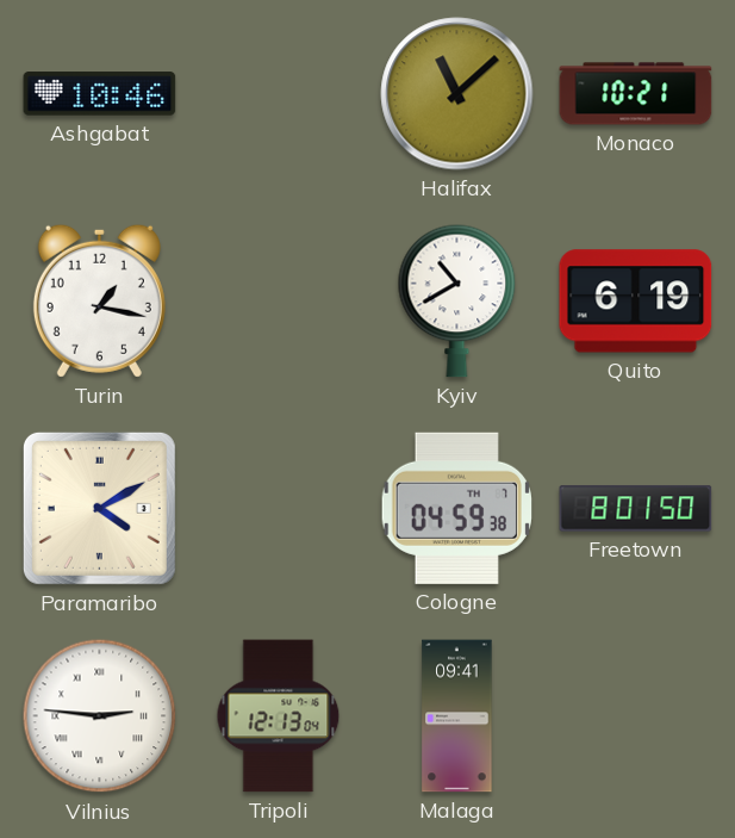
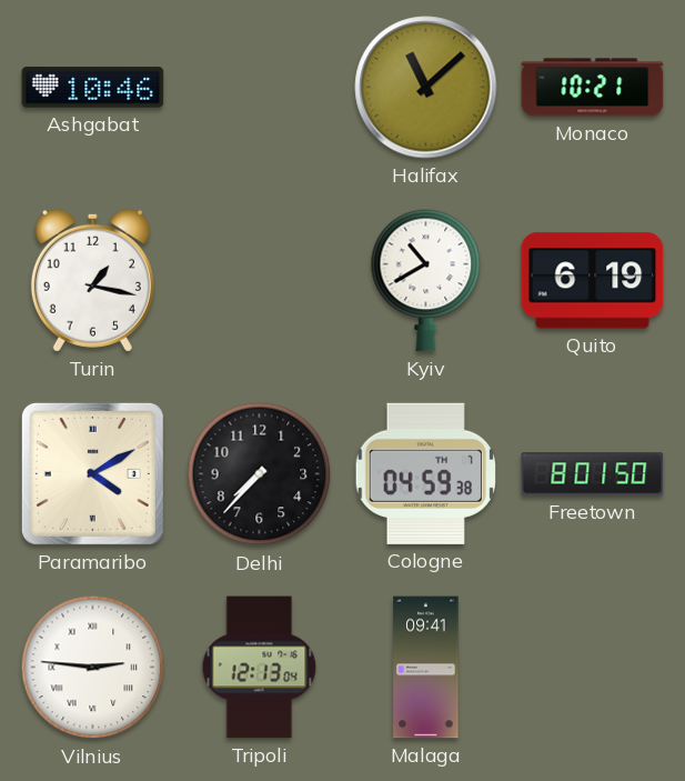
Delhi: none -> 7:37 (260, 474)
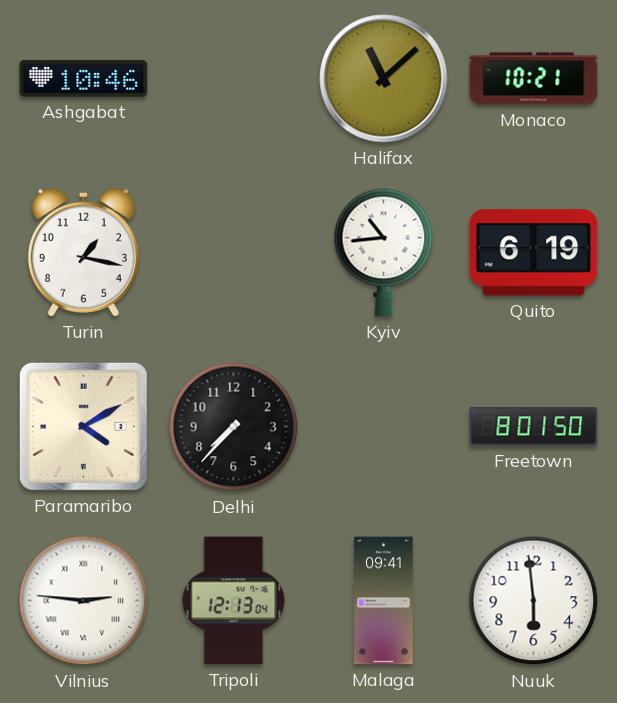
Kyiv: 10:40 -> 10:44 (384, 252)
Cologne: 04:59 -> none (425, 473)
Nuuk: none -> 5:59 (534, 601)
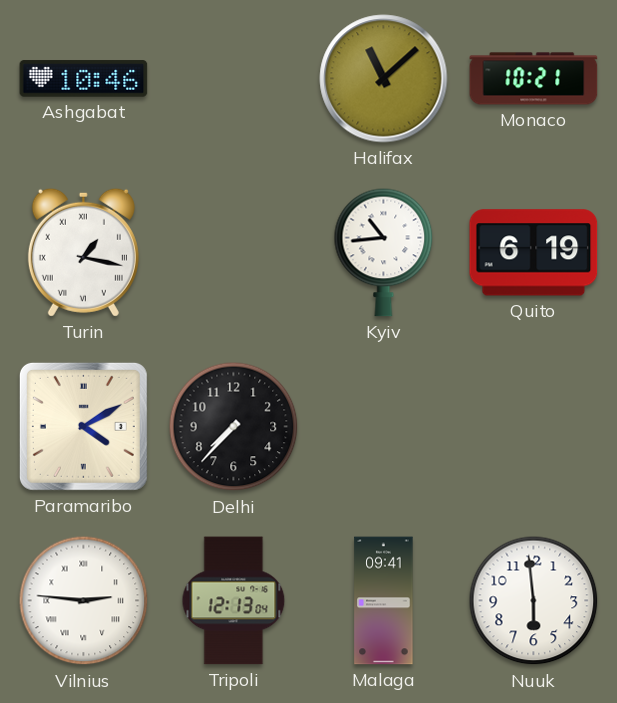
Turin numerals: Arabic -> Roman (83, 252)
Freetown: 8:01 -> none (534, 427)
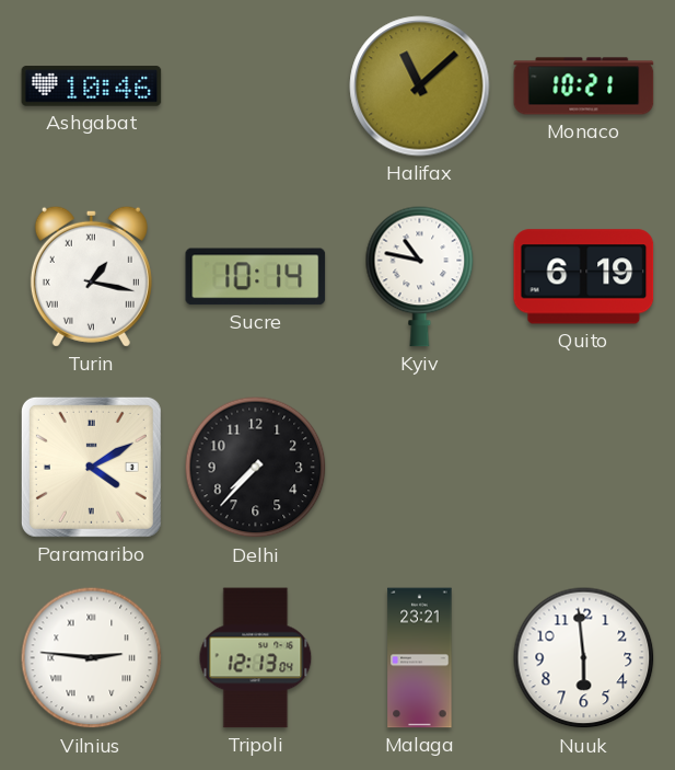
Sucre: none -> 10:14 (256, 277)
Kyiv: 10:44 -> 10:47 (420, 276)
Malaga: 09:41 -> 23:21 (420, 658)
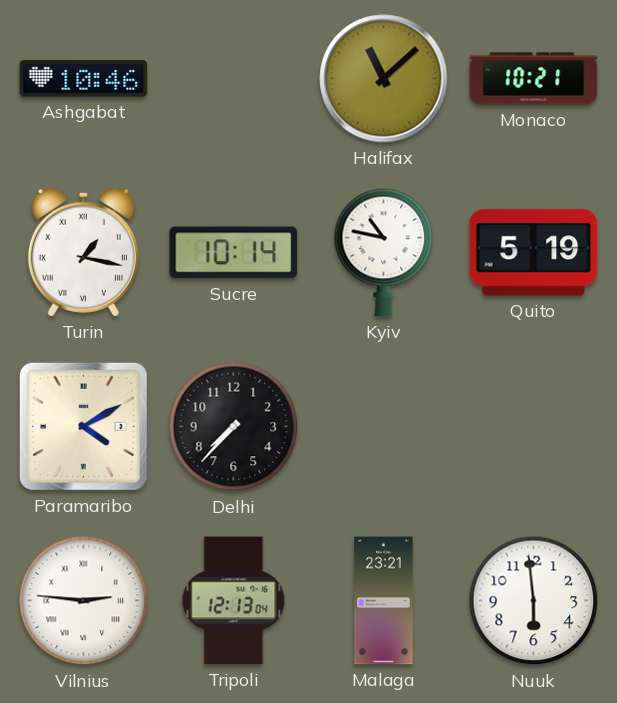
Quito: 6:19 -> 5:19 (534, 253)
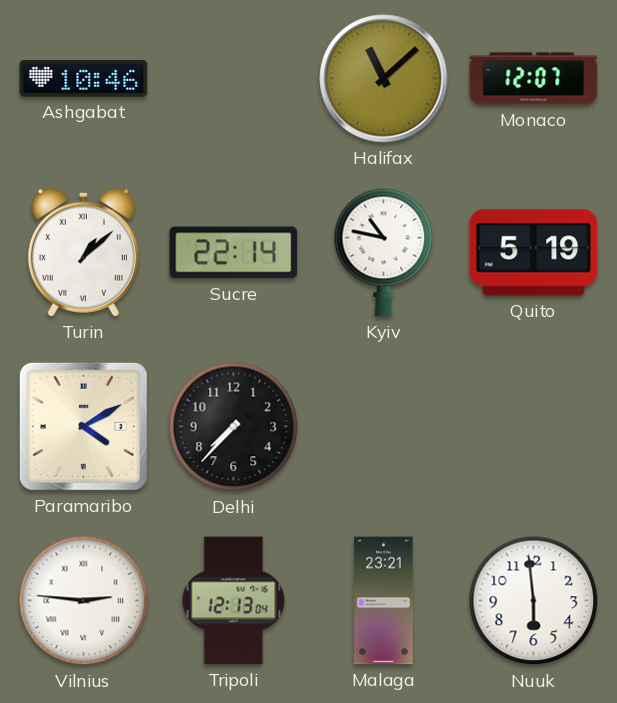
Monaco: 10:21 -> 12:07 (534, 79)
Turin: 1:17 -> 1:08 (83, 252)
Sucre: 10:14 -> 22:14 (234, 253)
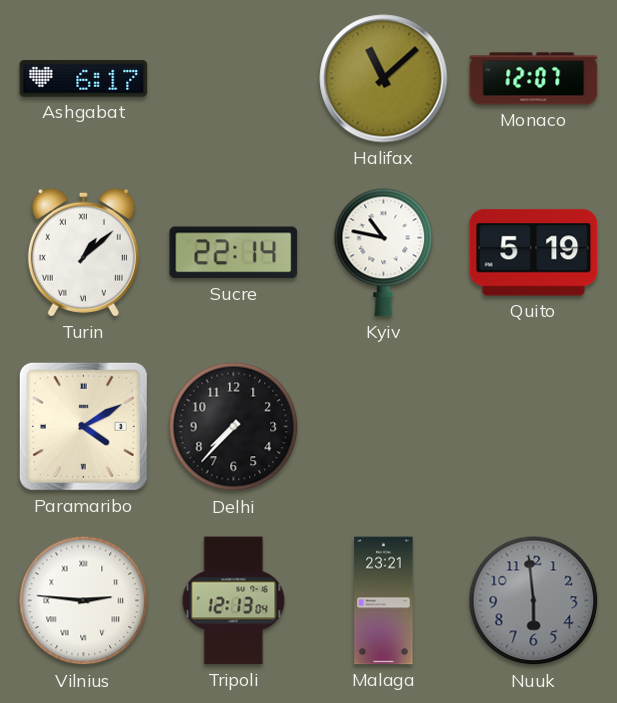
Ashgabat: 10:46 -> 6:17 (84, 79)
Nuuk dial: white -> grey (534, 601)
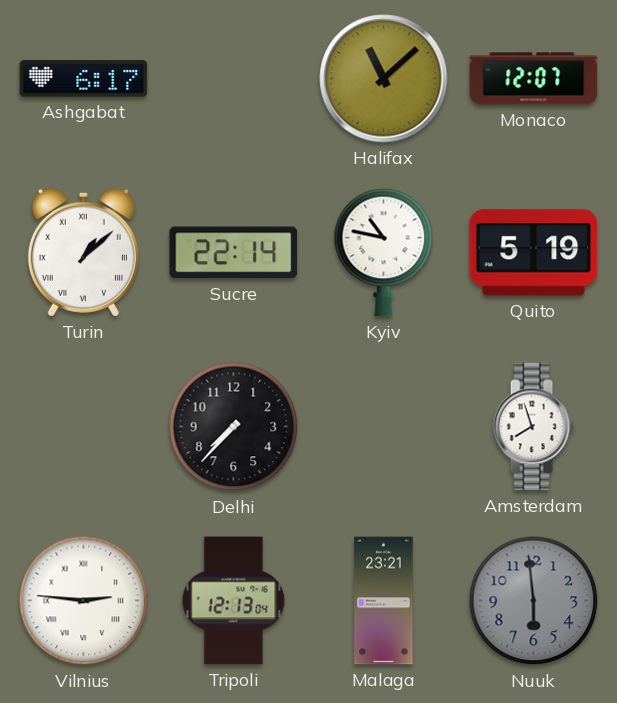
Paramaribo: 4:10 -> none (83, 426)
Amsterdam: none -> 7:57 (533, 427)
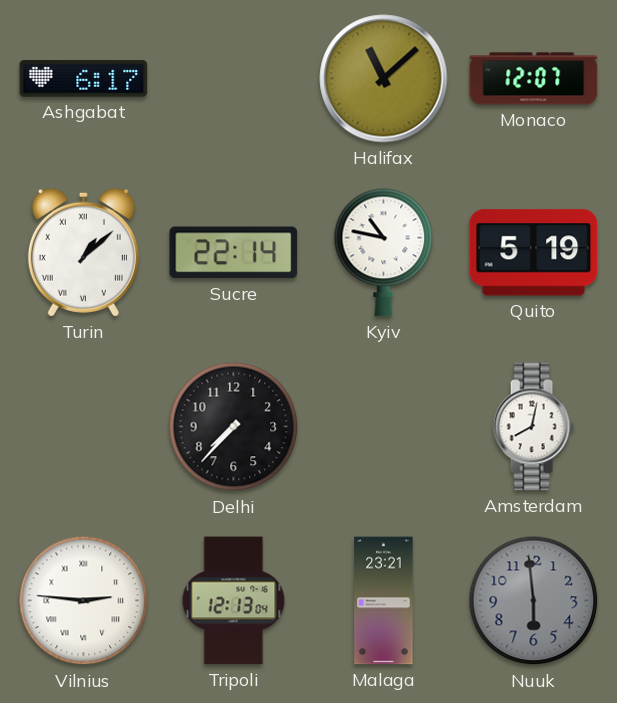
Amsterdam: 7:57 -> 8:02 (533, 427)
